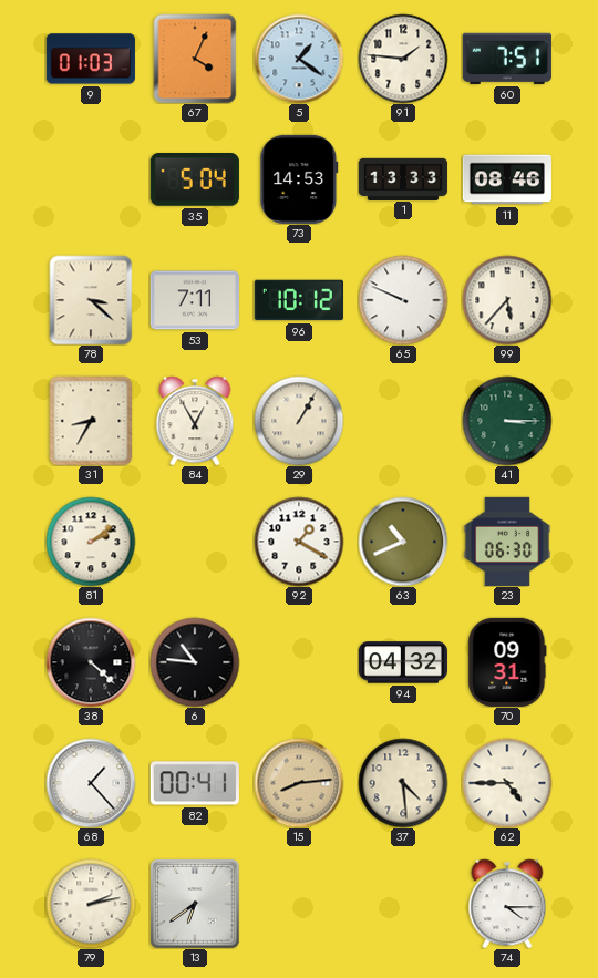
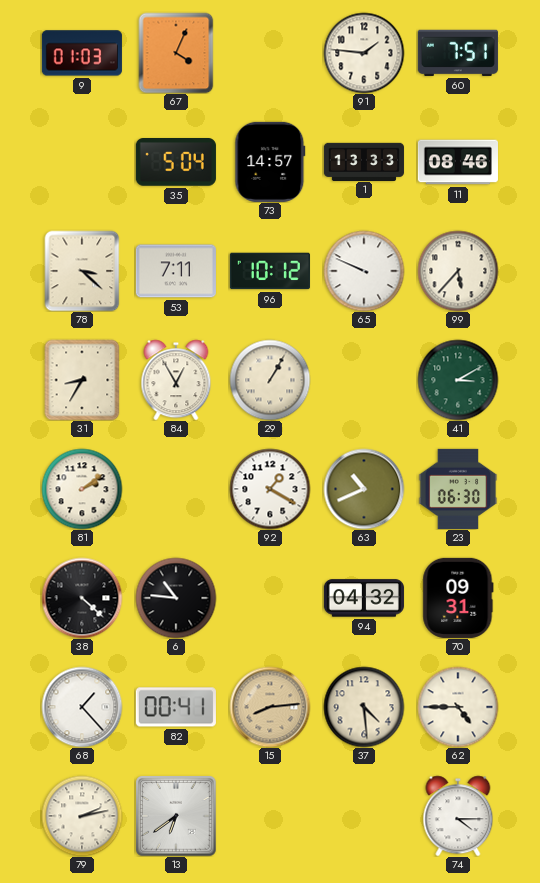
5: 1:21 -> none (299, 59)
73: 14:53 -> 14:57 (270, 162)
41: 3:15 -> 3:10 (458, 380)
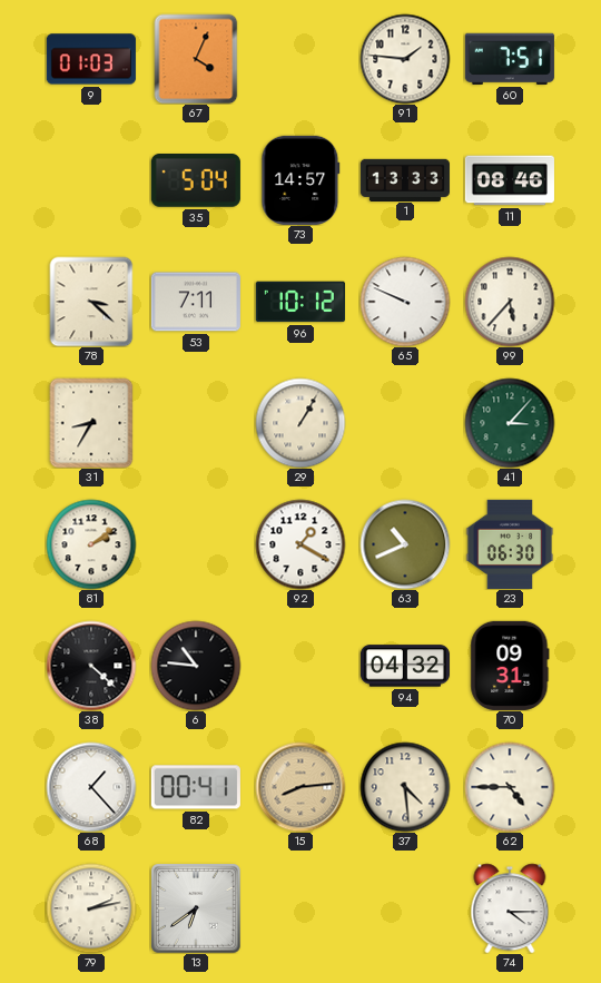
84: 12:55 -> none (176, 380)
41: 3:10 -> 3:07 (510, 423)
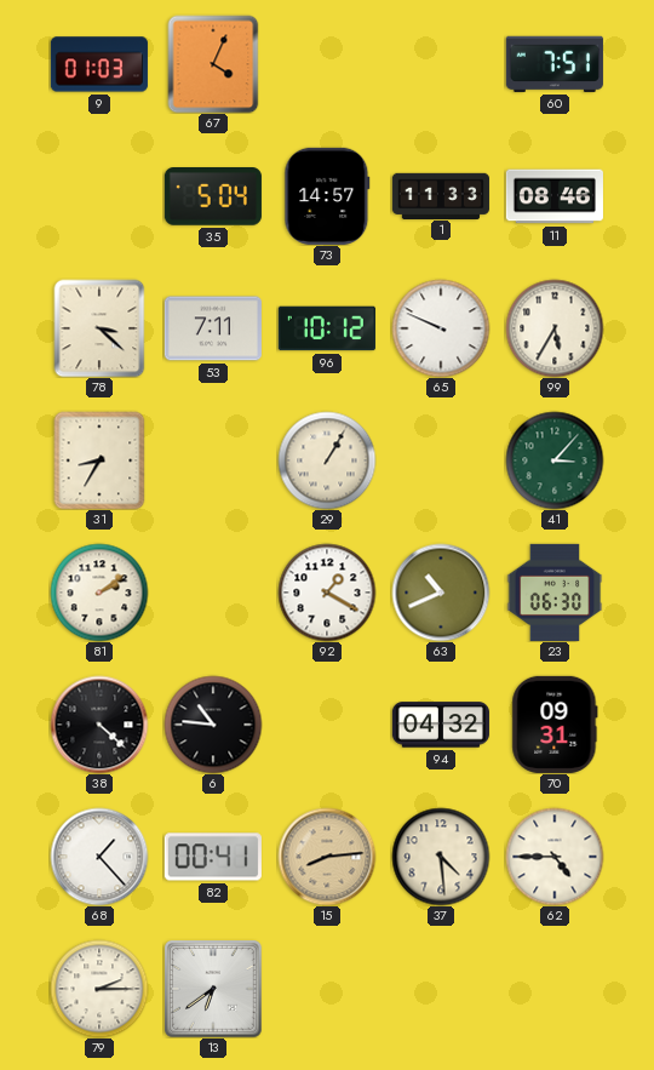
91: 1:46 -> none (405, 59)
1: 13:33 -> 11:33 (441, 195)
99: 5:37 -> 5:35 (555, 328)
79: 2:13 -> 2:15 (99, 989)
74: 4:15 -> none (510, 908)
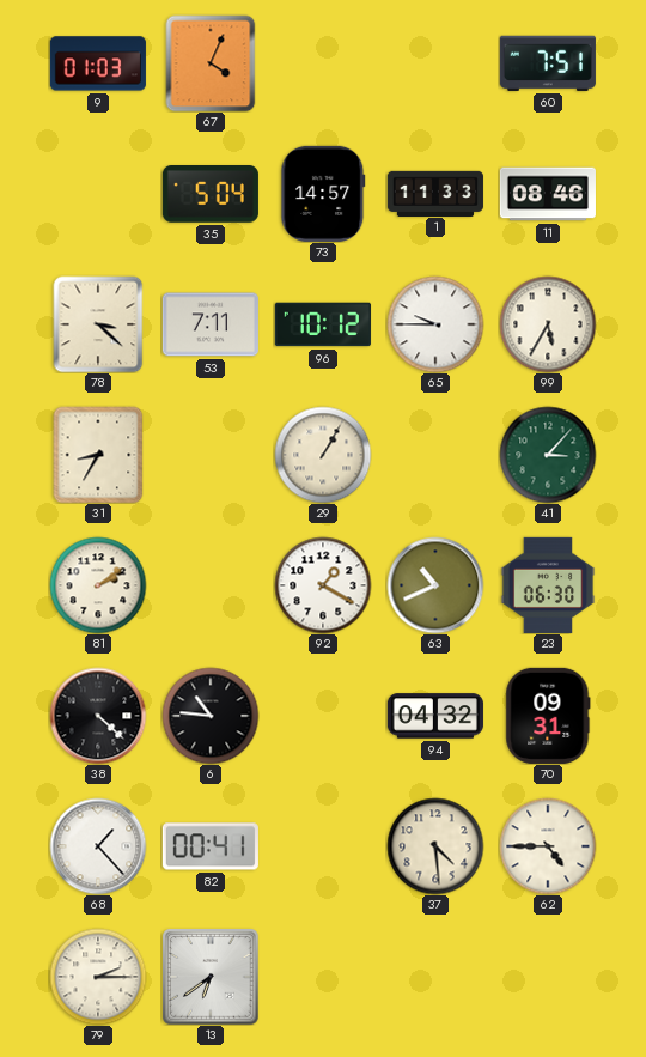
65: 9:49 -> 9:45 (435, 324)
15: 8:14 -> none (327, 857)
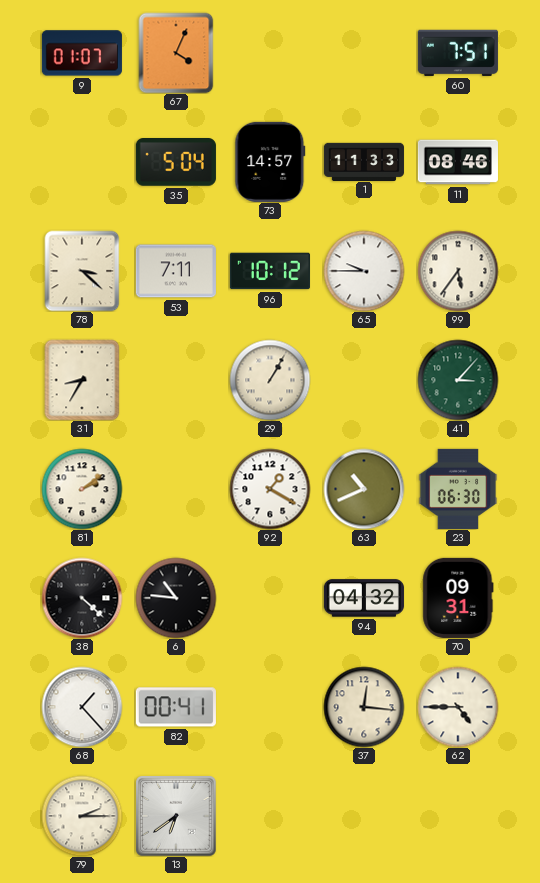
9: 01:03 -> 01:07 (82, 53)
99: 5:35 -> 5:36 (458, 271)
37: 4:29 -> 12:16 (364, 707)
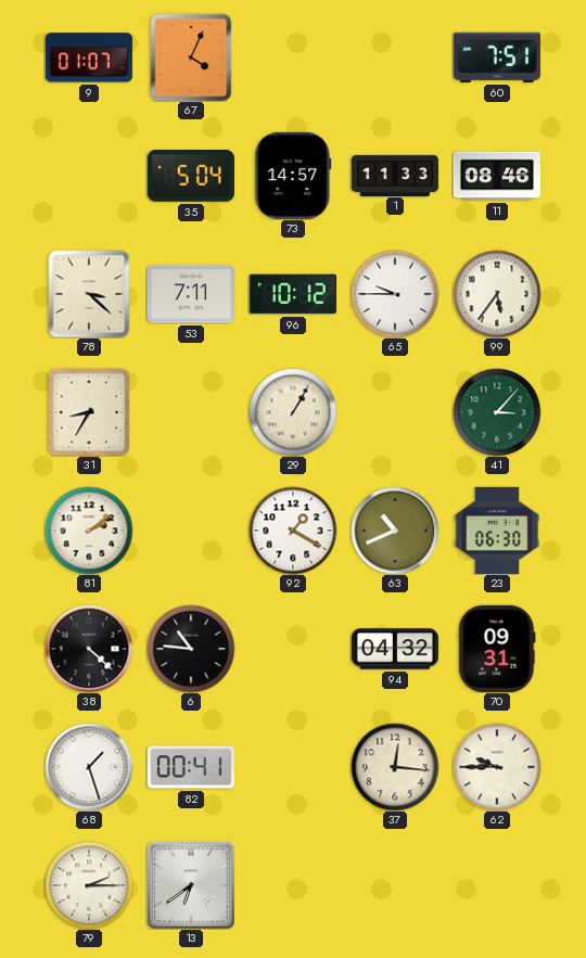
68: 1:23 -> 1:27 (89, 767)
62: 4:45 -> 9:45 (497, 767)
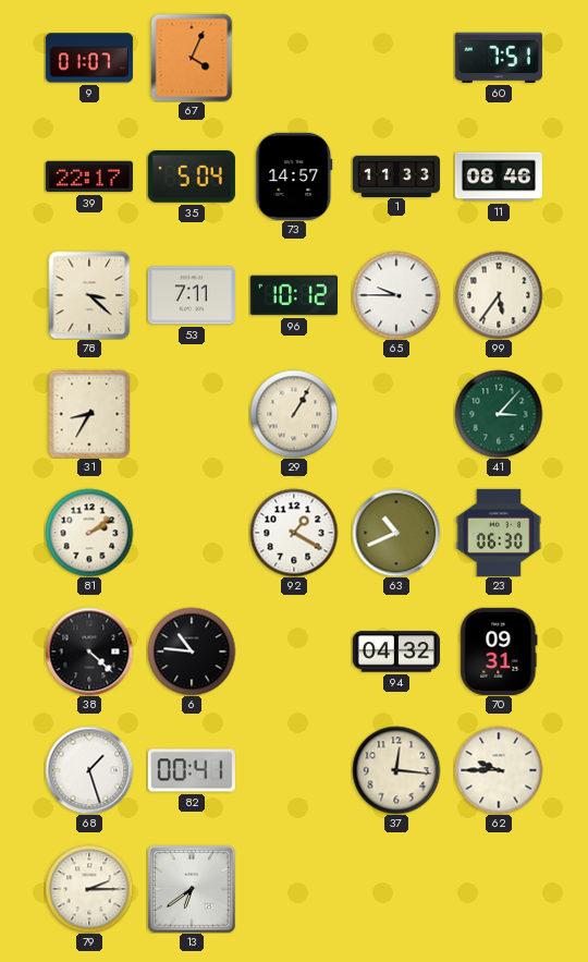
39: none -> 22:17 (89, 176)
